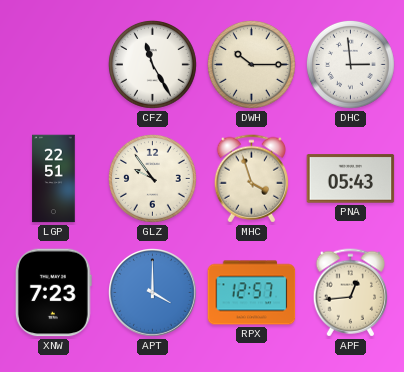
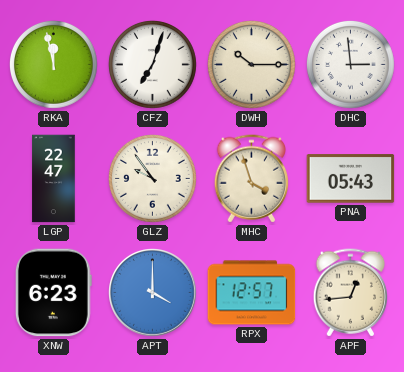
RKA: none -> 11:58 (54, 65)
CFZ: 11:25 -> 7:03 (153, 65)
LGP: 22:51 -> 22:47 (54, 179)
XNW: 7:23 -> 6:23 (53, 293)
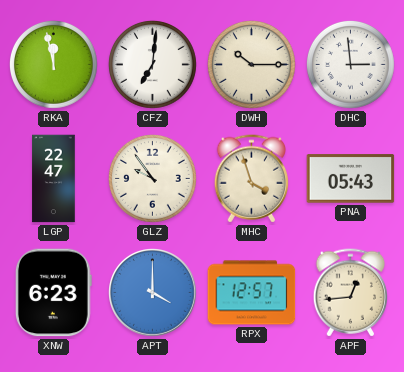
CFZ: 7:03 -> 7:01 (153, 65)
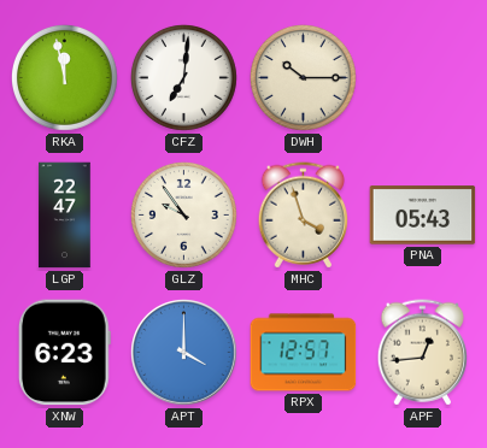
DHC: 2:59 -> none (351, 65)
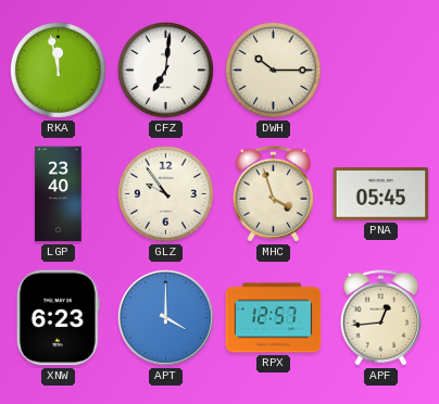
LGP: 22:47 -> 23:40 (59, 194)
PNA: 05:43 -> 05:45 (381, 194)
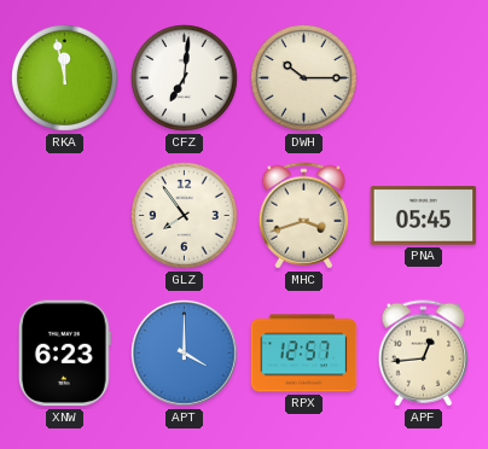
LGP: 23:40 -> none (59, 194)
GLZ: 9:54 -> 7:54 (185, 216)
MHC: 3:57 -> 3:42 (303, 216)
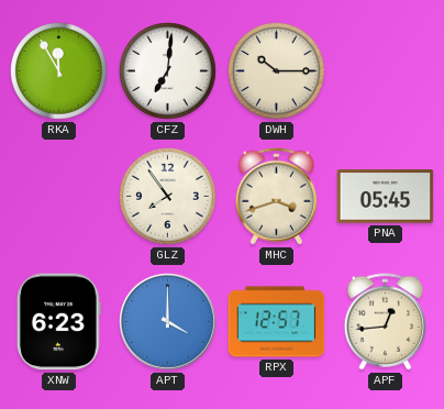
RKA: 11:58 -> 11:55 (59, 71)
